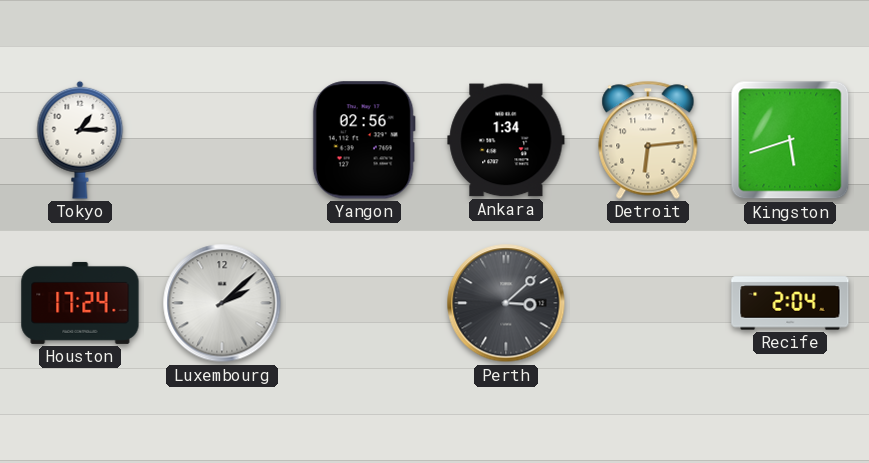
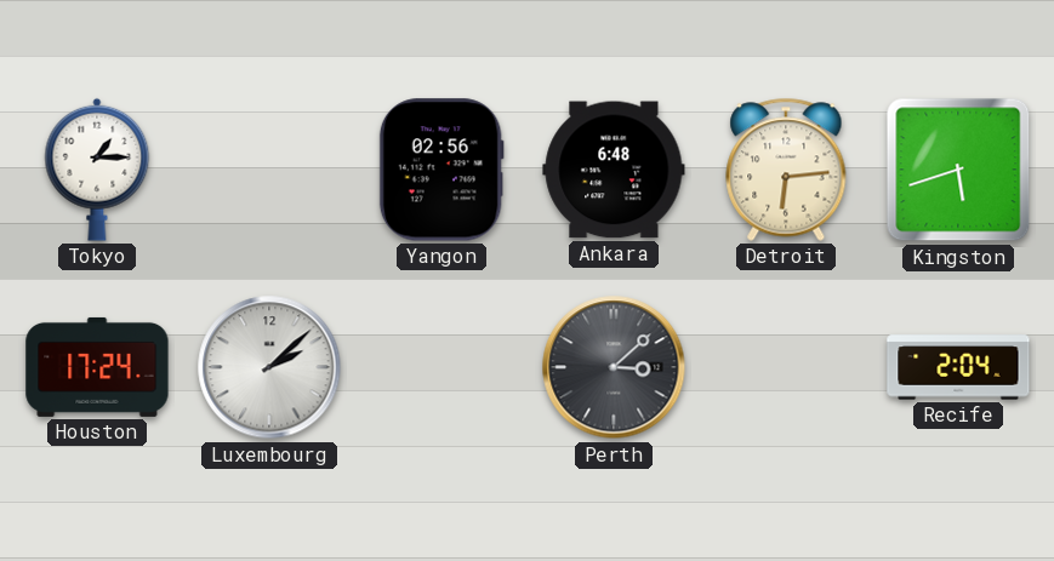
Ankara: 1:34 -> 6:48 (614, 170)
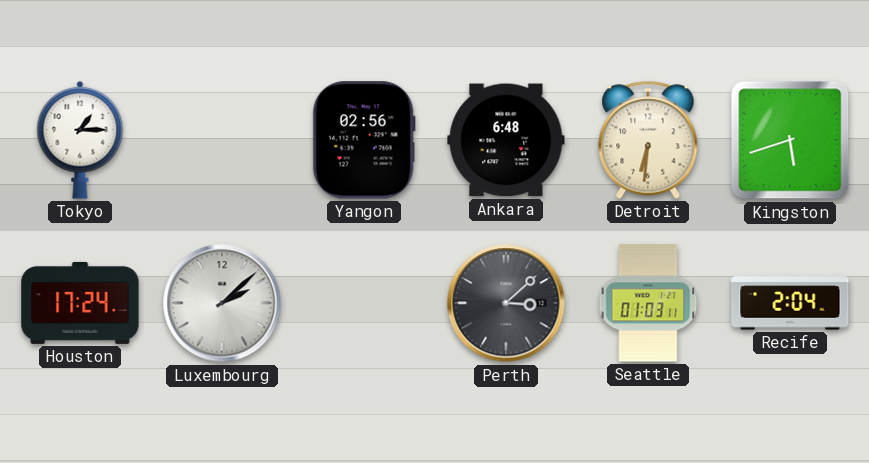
Detroit: 6:14 -> 6:31 (648, 140)
Seattle: none -> 01:03 (648, 303)
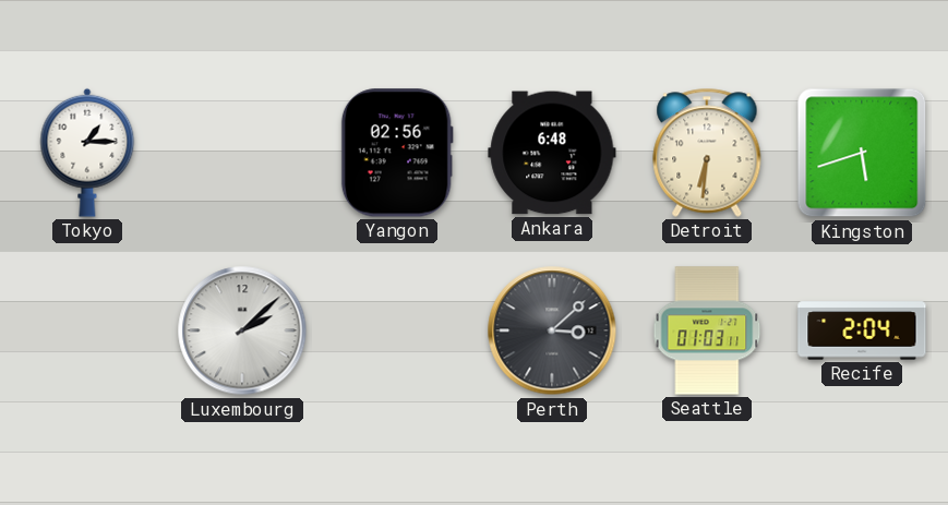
Houston: 17:24 -> none (80, 303)
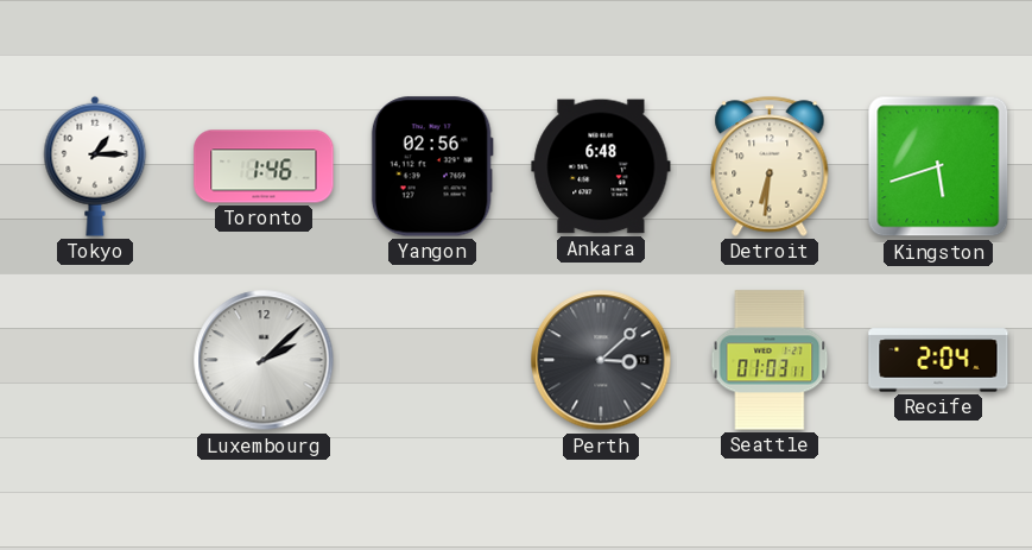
Toronto: none -> 1:46 (264, 166)
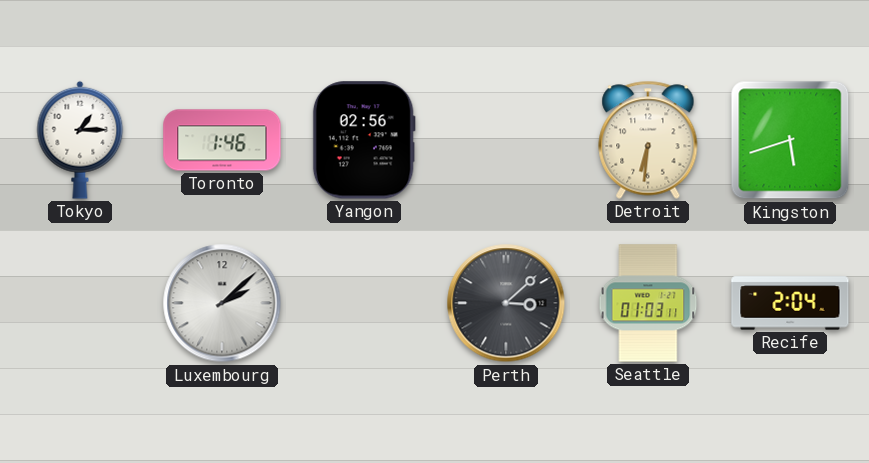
Ankara: 6:48 -> none (601, 166)
